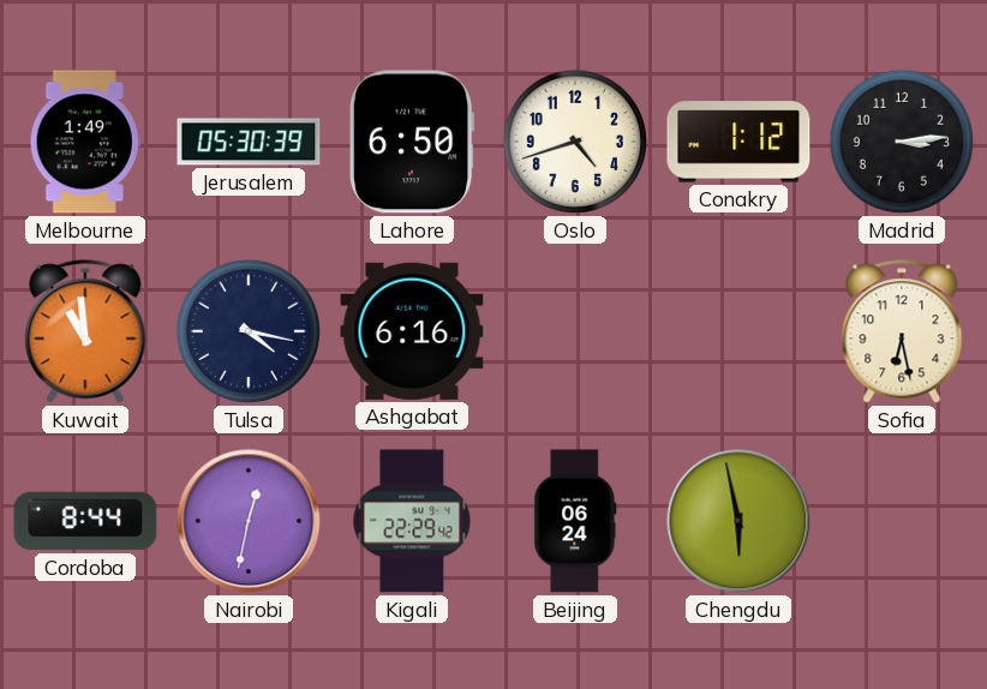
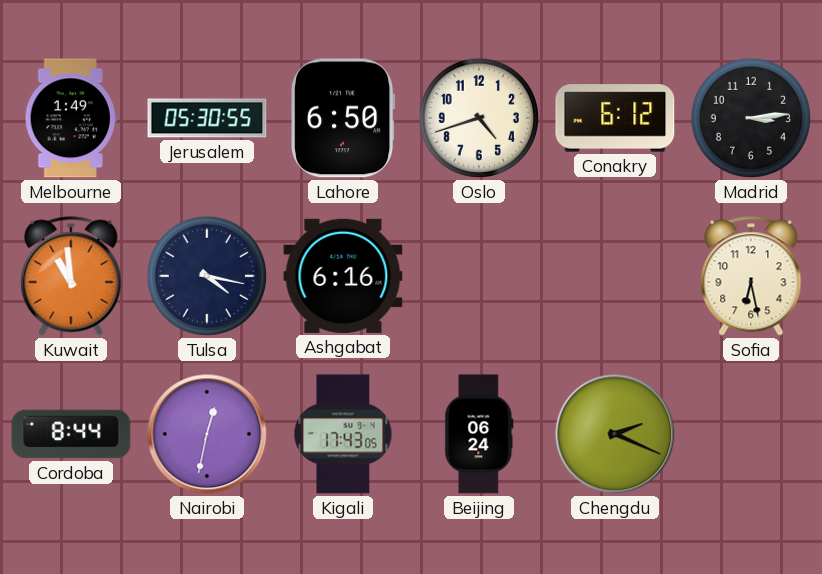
Jerusalem: 05:30:39 -> 05:30:55 (207, 118)
Conakry: 1:12 -> 6:12 (615, 118)
Kigali: 22:29 -> 17:43 (343, 434)
Chengdu: 5:58 -> 2:19 (615, 434)
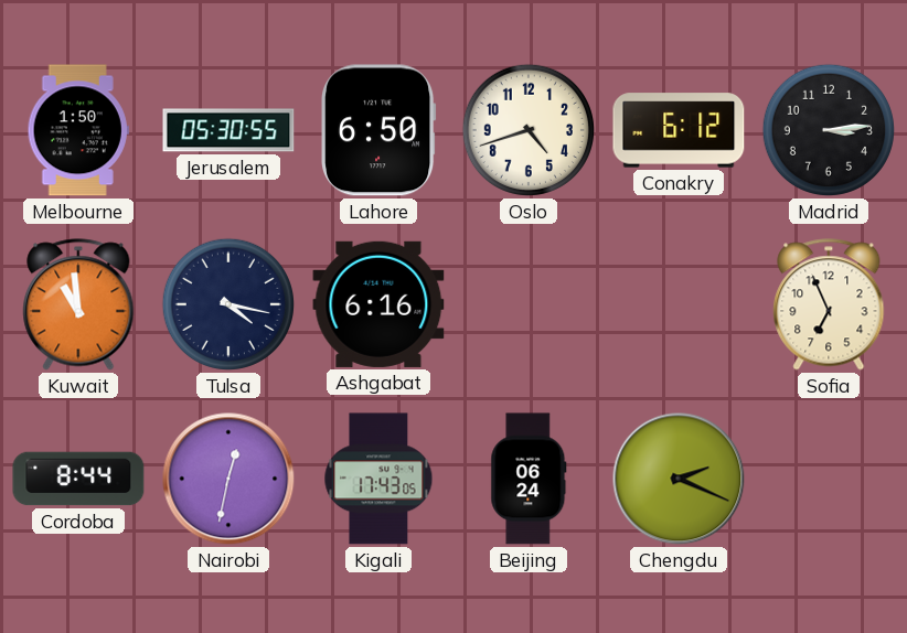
Melbourne: 1:49 -> 1:50 (78, 130)
Sofia: 6:28 -> 6:56 (829, 304)
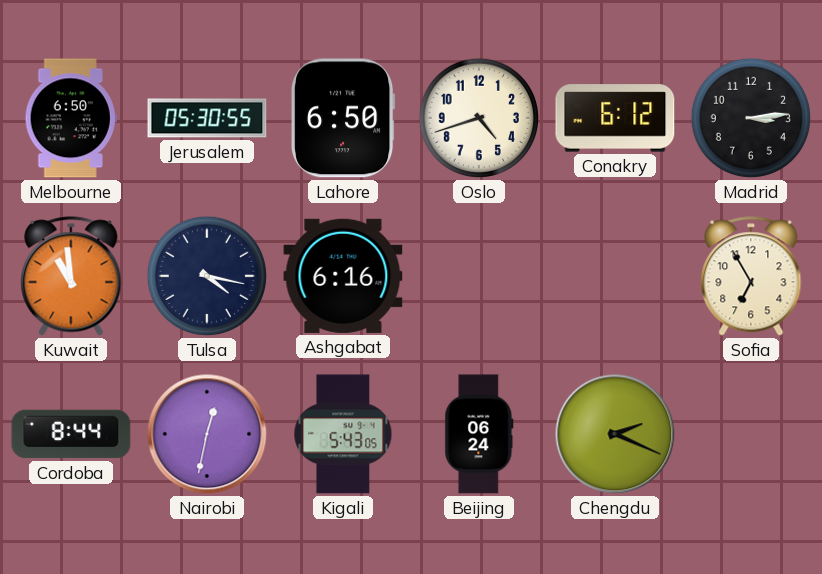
Melbourne: 1:50 -> 6:50 (71, 118)
Sofia: 6:56 -> 6:55 (751, 276)
Kigali: 17:43 -> 5:43 (343, 434)
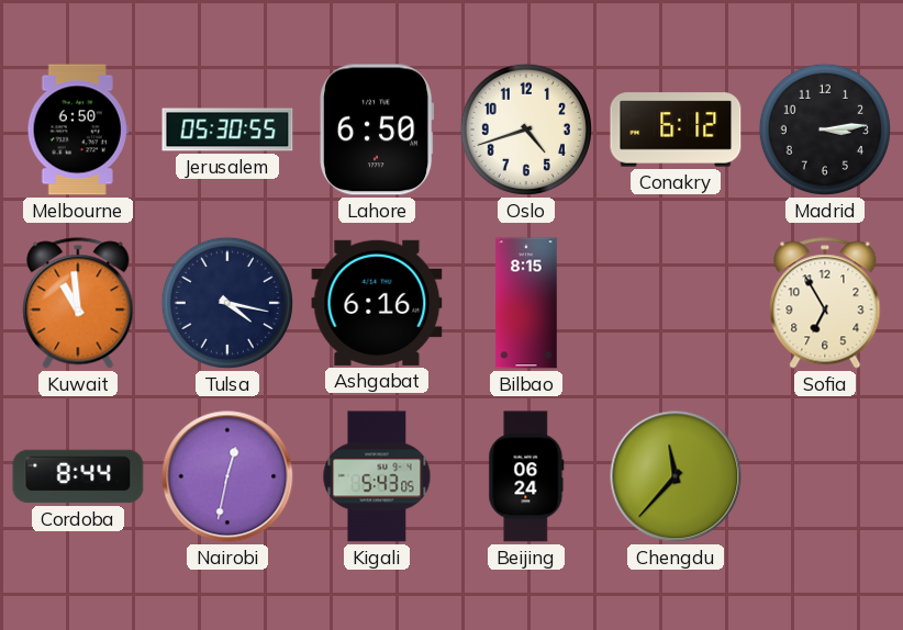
Bilbao: none -> 8:15 (526, 303)
Chengdu: 2:19 -> 11:37 (676, 476)
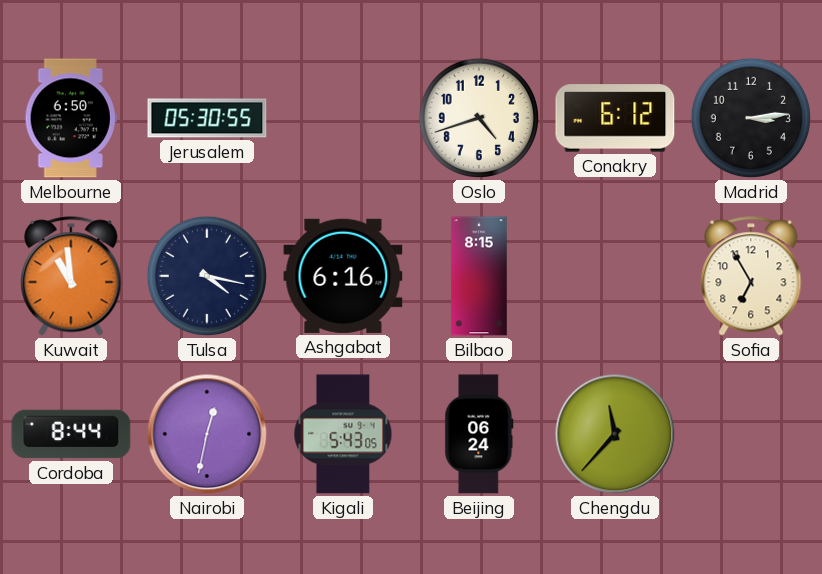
Lahore: 6:50 -> none (377, 130)
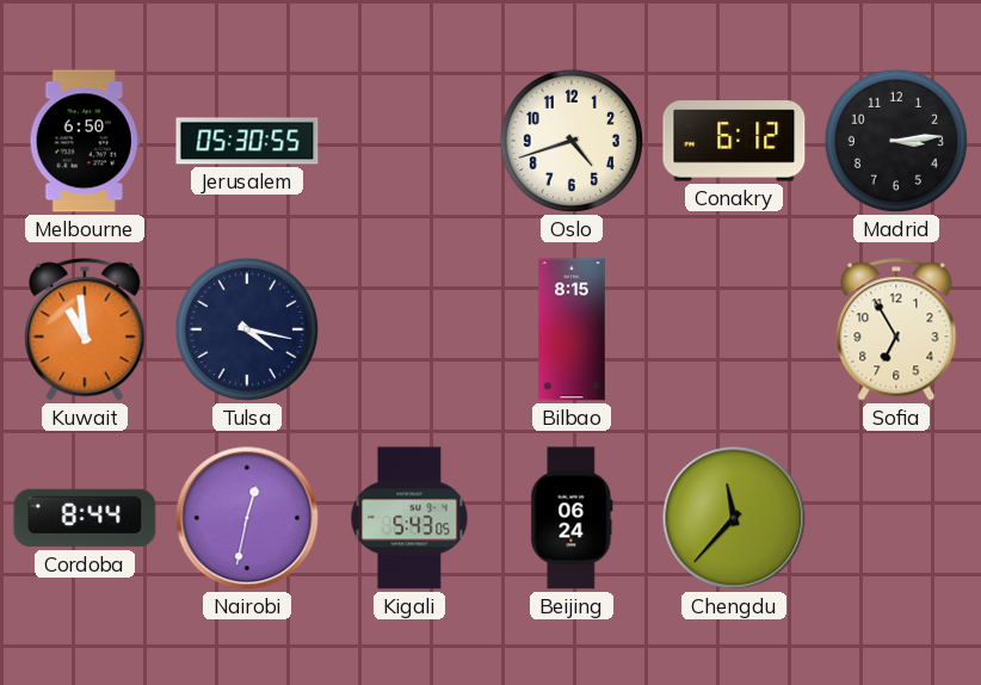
Ashgabat: 6:16 -> none (343, 276)
